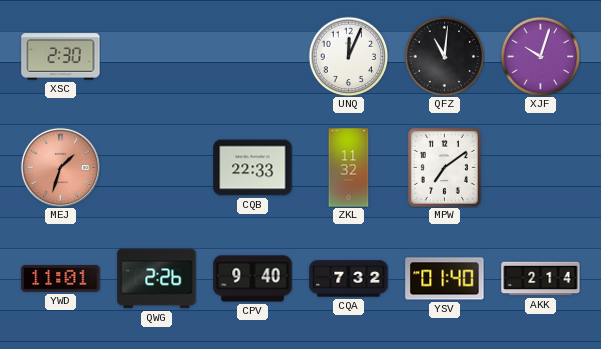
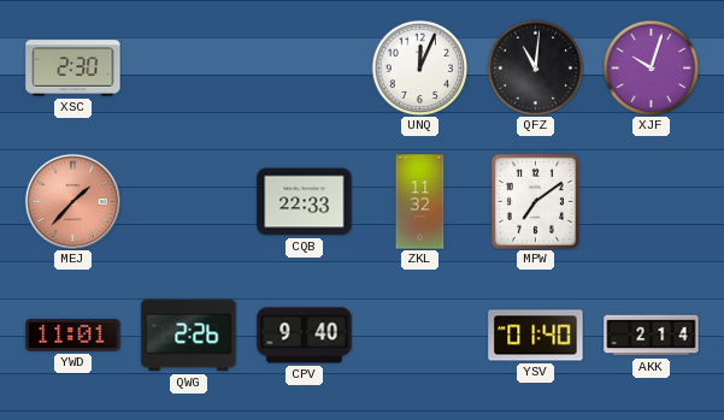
MEJ: 1:33 -> 1:37 (72, 201)
CQA: 7:32 -> none (349, 279)
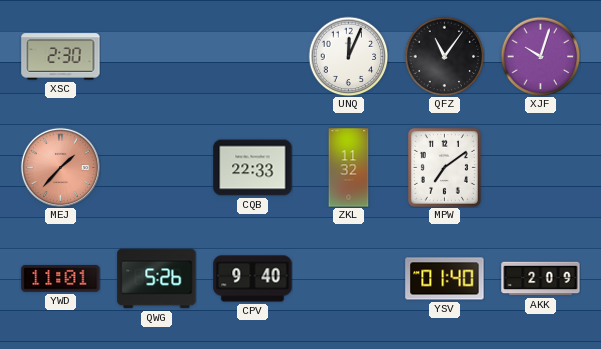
QFZ: 11:01 -> 11:06 (444, 56)
QWG: 2:26 -> 5:26 (157, 279)
AKK: 2:14 -> 2:09 (541, 279)
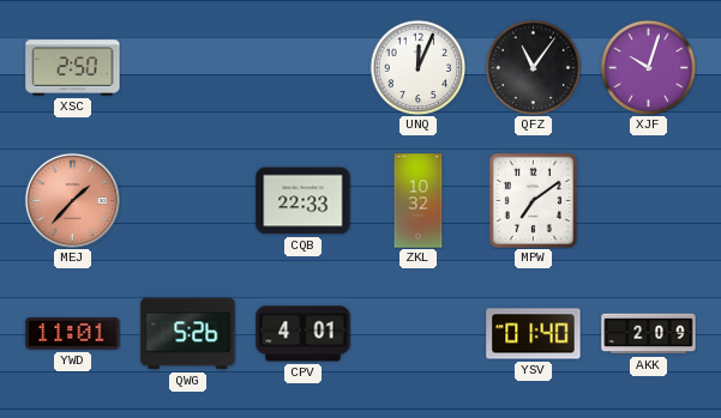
XSC: 2:30 -> 2:50 (73, 68)
ZKL: 11:32 -> 10:32 (419, 201)
CPV: 9:40 -> 4:01 (304, 334)
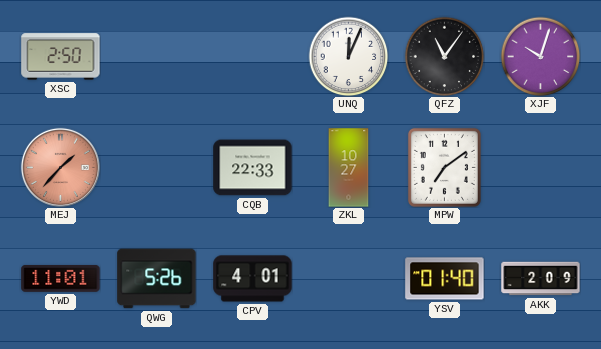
ZKL: 10:32 -> 10:27 (349, 168)
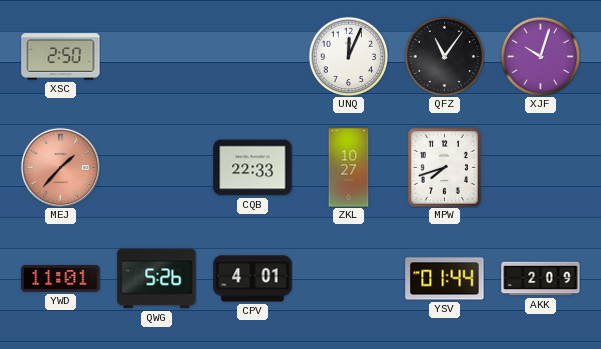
MPW: 7:09 -> 7:42 (444, 167)
YSV: 01:40 -> 01:44 (445, 279)
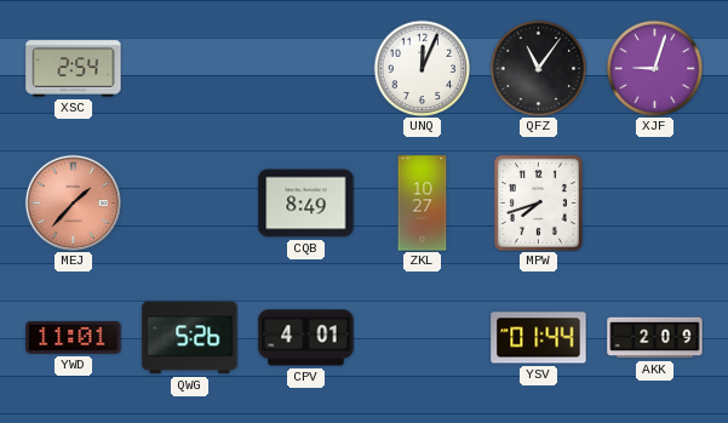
XSC: 2:50 -> 2:54 (74, 69)
XJF: 10:03 -> 9:03 (654, 68)
CQB: 22:33 -> 8:49 (306, 204)
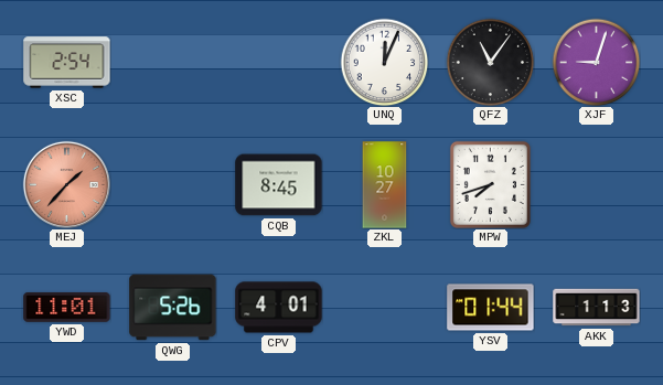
CQB: 8:49 -> 8:45 (279, 185)
AKK: 2:09 -> 1:13 (597, 308)
